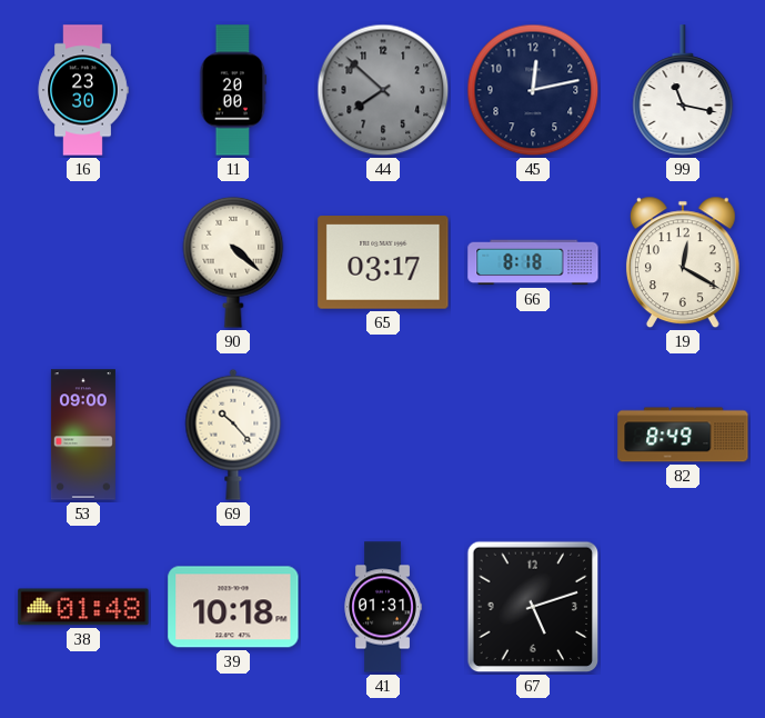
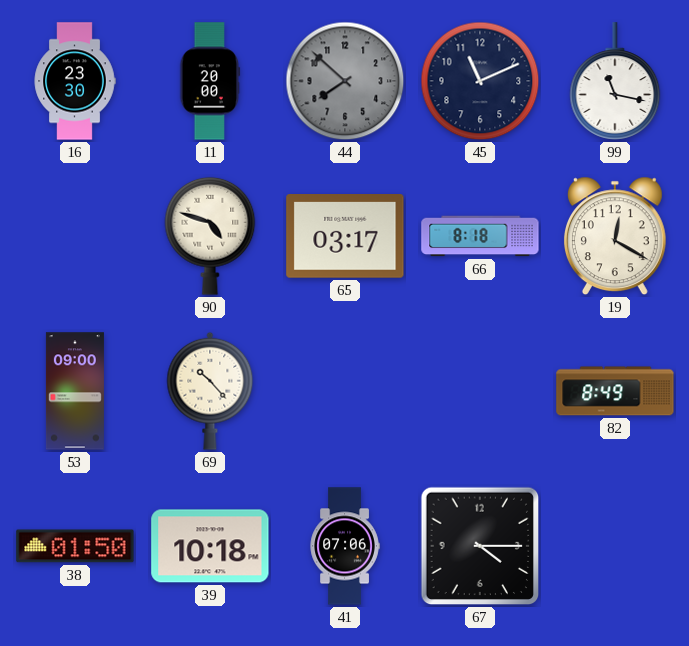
45: 12:13 -> 11:11 (480, 81)
90: 4:22 -> 4:48 (210, 236)
38: 01:48 -> 01:50 (75, 546)
41: 01:31 -> 07:06 (345, 546)
67: 5:12 -> 4:15 (480, 546)
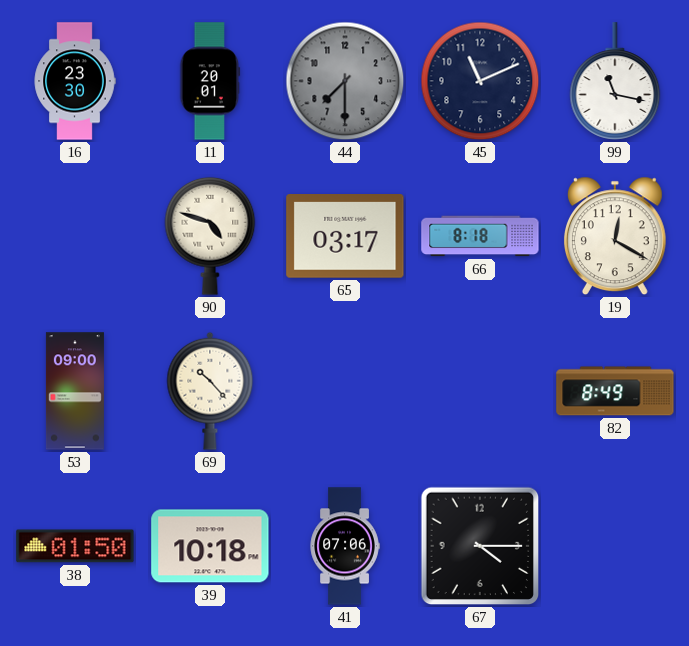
11: 20:00 -> 20:01 (210, 81)
44: 7:52 -> 7:30 (345, 81)
